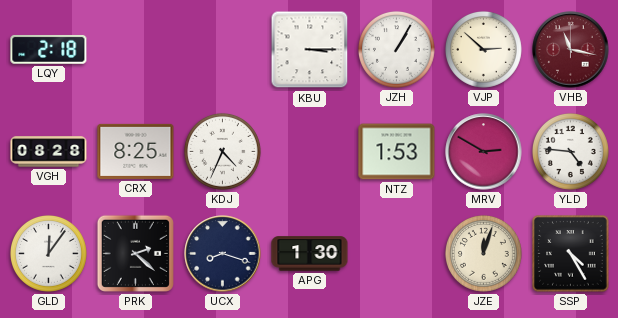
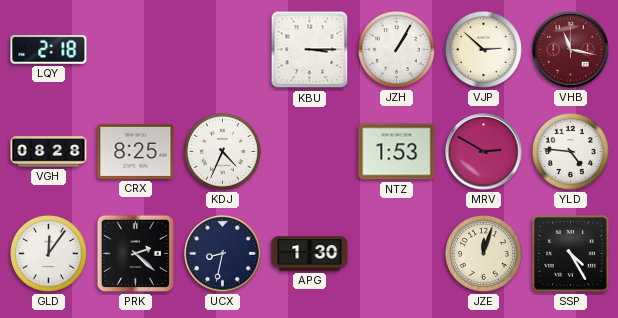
UCX: 8:18 -> 8:32 (223, 254)
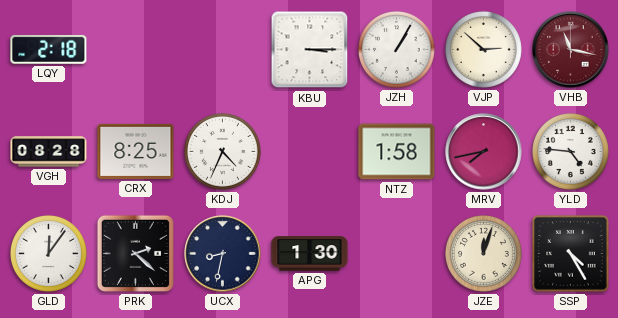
NTZ: 1:53 -> 1:58 (397, 152)
MRV: 2:50 -> 7:43 (484, 152)
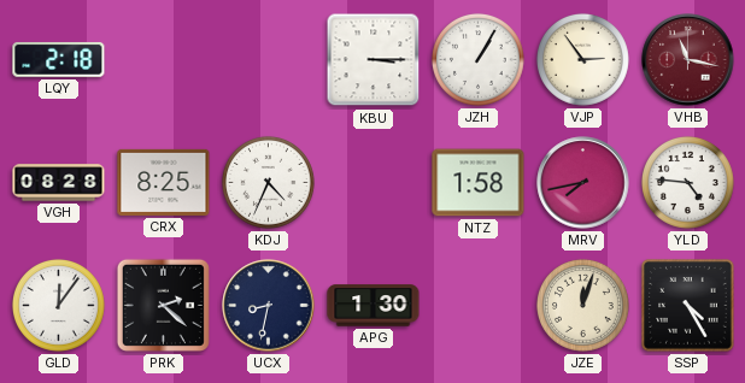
VJP: 2:52 -> 2:54 (582, 59)
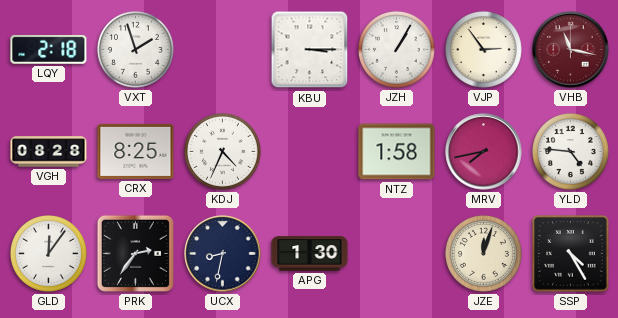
VXT: none -> 1:57 (135, 49)
PRK: 2:22 -> 2:36 (135, 253)
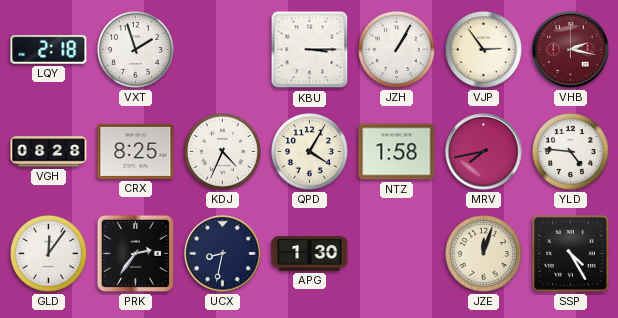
VHB: 11:17 -> 2:17 (571, 50)
QPD: none -> 4:05 (309, 151)
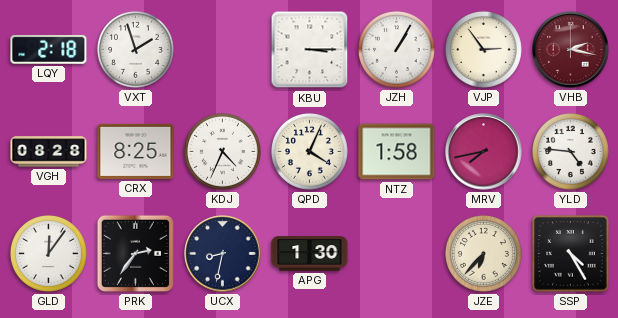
QPD: 4:05 -> 4:04 (309, 151)
JZE: 12:03 -> 6:37 (483, 253)
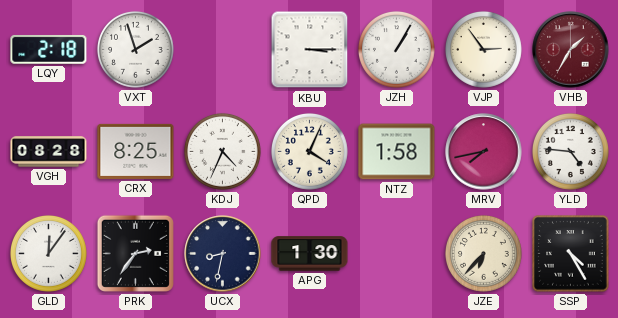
VHB: 2:17 -> 1:35 (571, 50)
